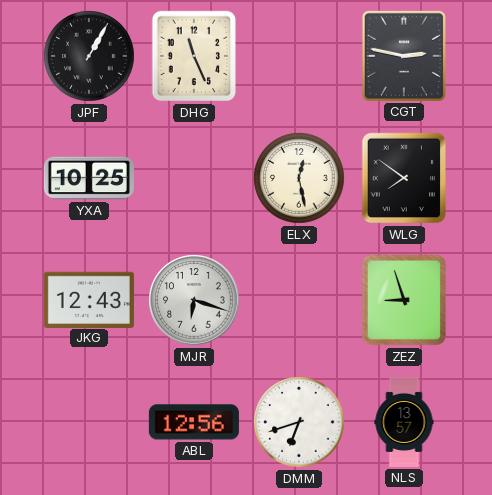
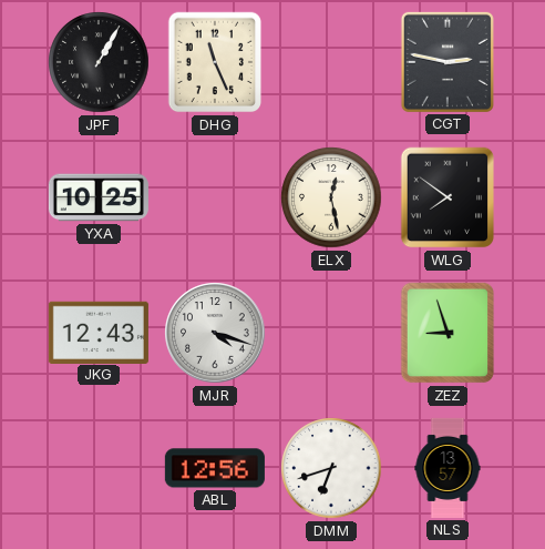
MJR: 6:18 -> 4:18 (215, 333)
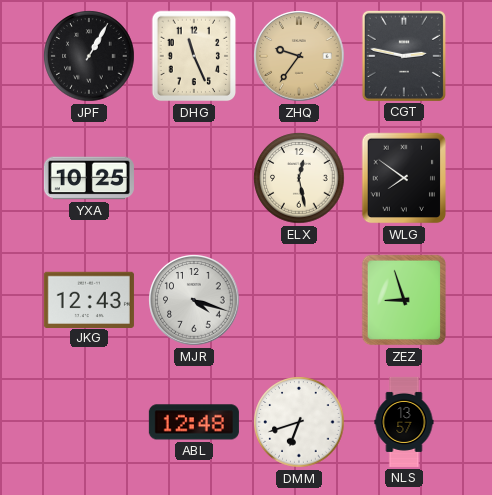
ZHQ: none -> 9:36 (299, 56)
ABL: 12:56 -> 12:48 (194, 422)
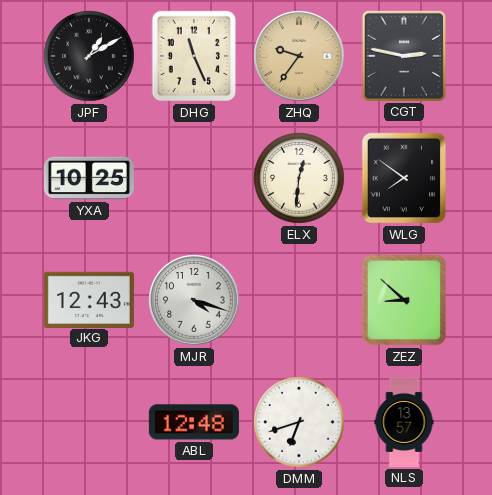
JPF: 1:05 -> 1:10 (89, 56)
ELX: 12:28 -> 12:31 (299, 178)
ZEZ: 8:57 -> 8:52 (404, 300)
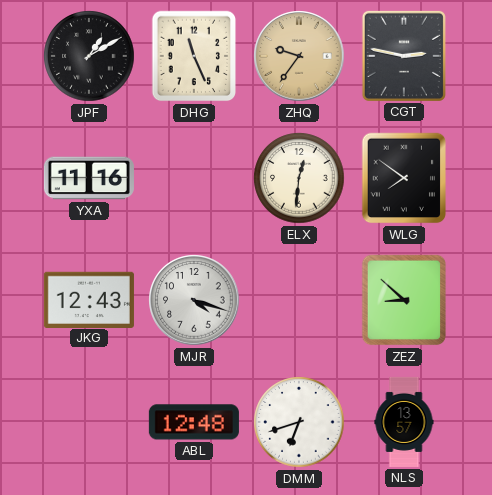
YXA: 10:25 -> 11:16 (89, 178)
